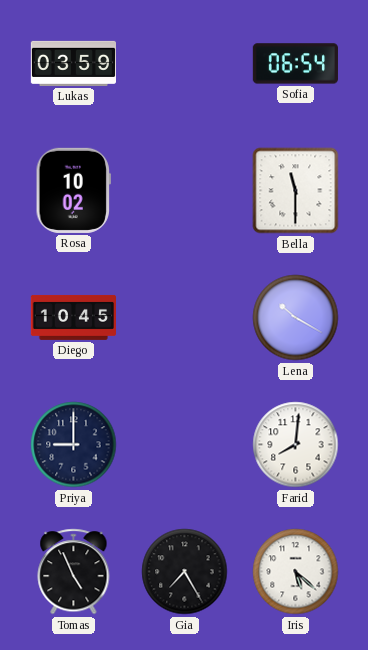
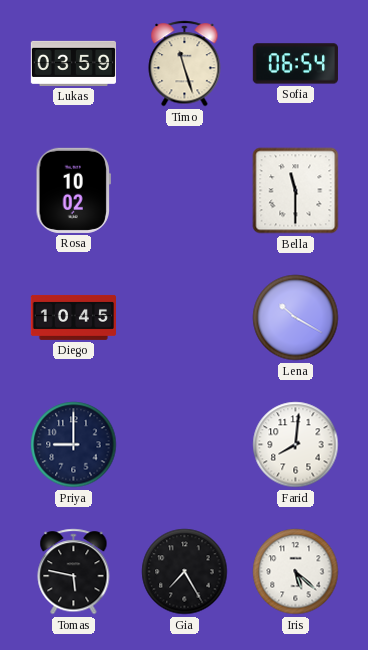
Timo: none -> 11:27 (185, 64)
Tomas: 4:56 -> 5:47 (74, 572)
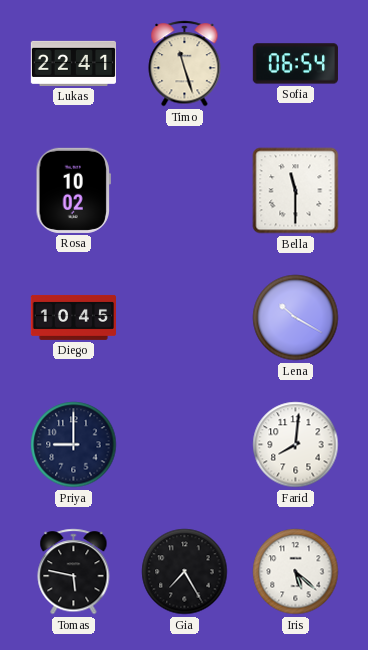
Lukas: 03:59 -> 22:41 (73, 63)
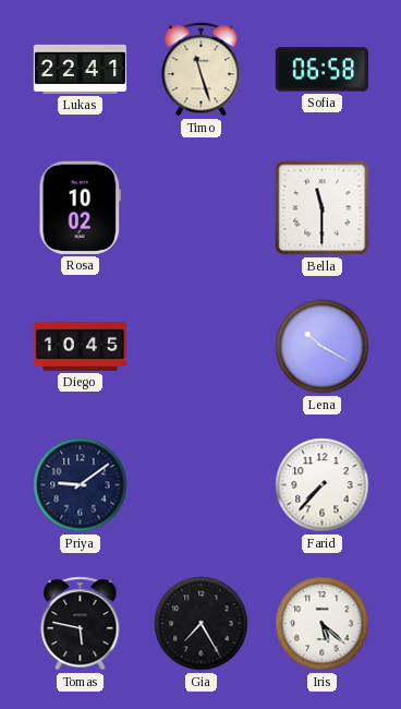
Sofia: 06:54 -> 06:58 (321, 70)
Priya: 9:00 -> 9:09 (81, 485)
Farid: 8:01 -> 7:37 (323, 485)
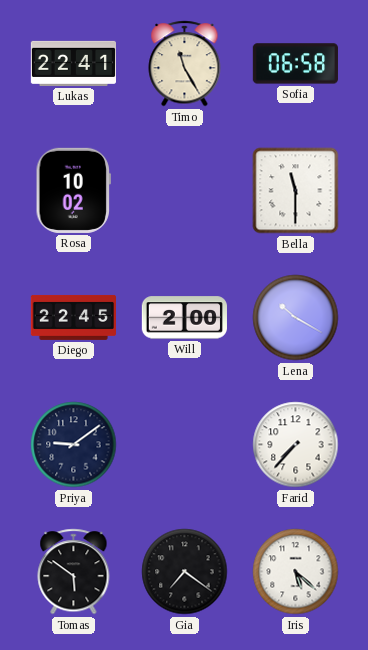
Timo: 11:27 -> 11:25 (185, 64)
Diego: 10:45 -> 22:45 (73, 317)
Will: none -> 2:00 (184, 318)
Tomas: 5:47 -> 5:51 (74, 572)
Gia: 7:25 -> 7:21 (185, 572)
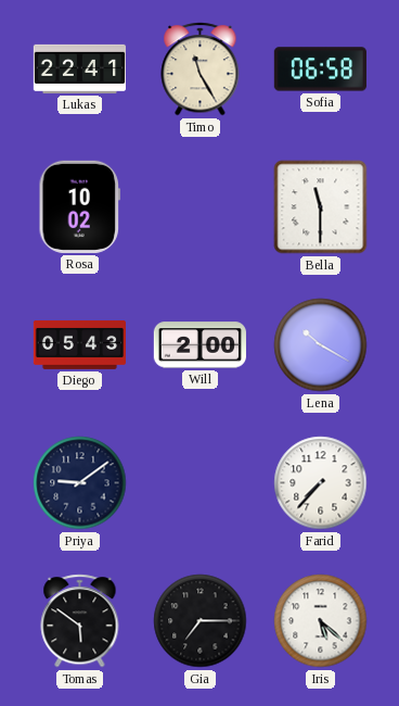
Diego: 22:45 -> 05:43 (79, 344)
Gia: 7:21 -> 7:15 (201, 621)
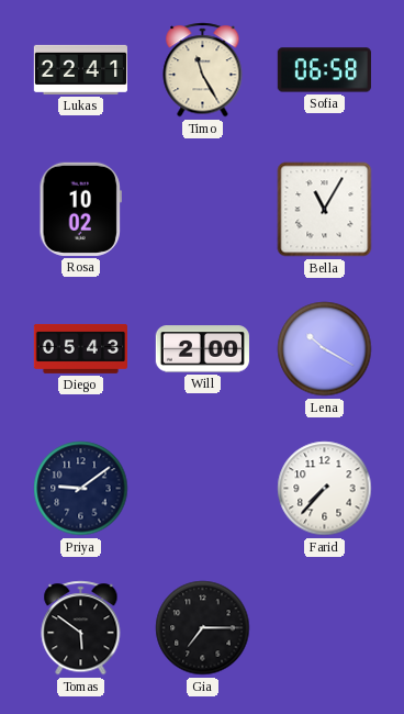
Bella: 11:30 -> 11:05 (325, 210)
Iris: 5:22 -> none (321, 621)
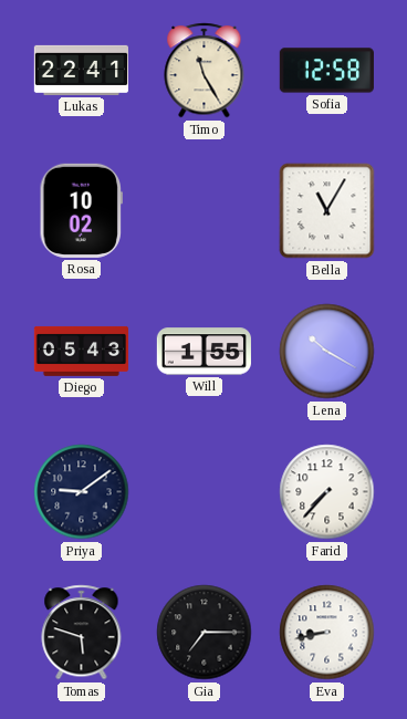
Sofia: 06:58 -> 12:58 (326, 71)
Will: 2:00 -> 1:55 (203, 352)
Tomas: 5:51 -> 5:48 (82, 633)
Eva: none -> 8:43 (327, 633)
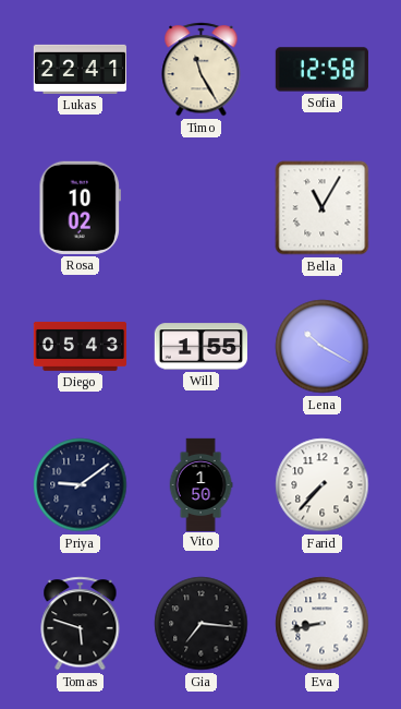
Vito: none -> 1:50 (200, 484)
Gia: 7:15 -> 7:16 (202, 624)
